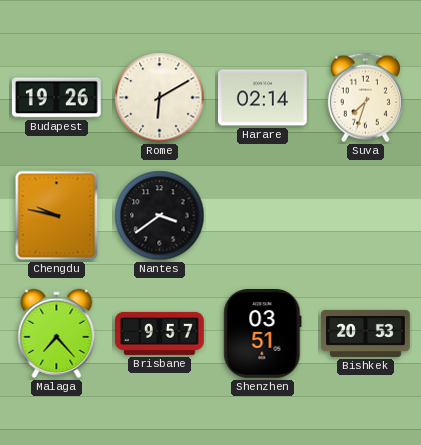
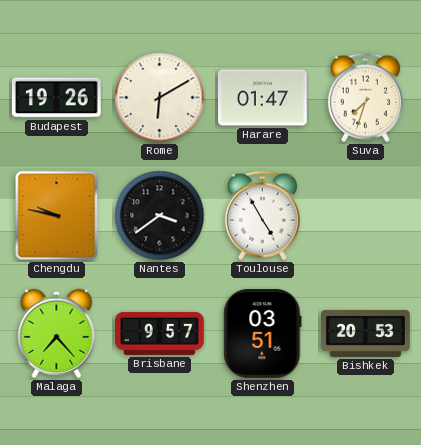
Harare: 02:14 -> 01:47 (263, 98)
Toulouse: none -> 4:55 (262, 216)
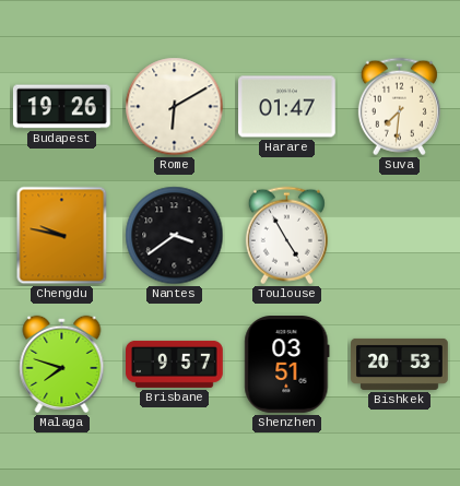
Suva: 7:33 -> 7:31 (399, 107)
Malaga: 7:23 -> 7:48 (62, 364)
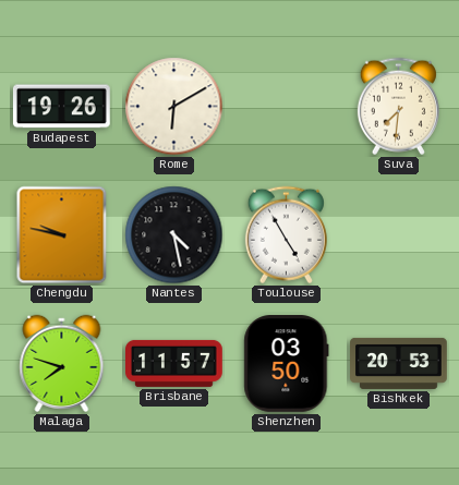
Harare: 01:47 -> none (287, 107)
Nantes: 3:39 -> 4:28 (174, 235)
Brisbane: 9:57 -> 11:57 (174, 363)
Shenzhen: 03:51 -> 03:50 (287, 364)
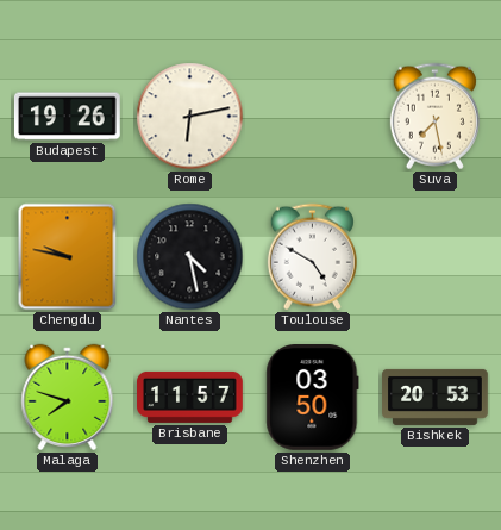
Rome: 6:10 -> 6:13 (190, 117)
Suva: 7:31 -> 7:28 (434, 117)
Toulouse: 4:55 -> 4:50 (312, 257)
